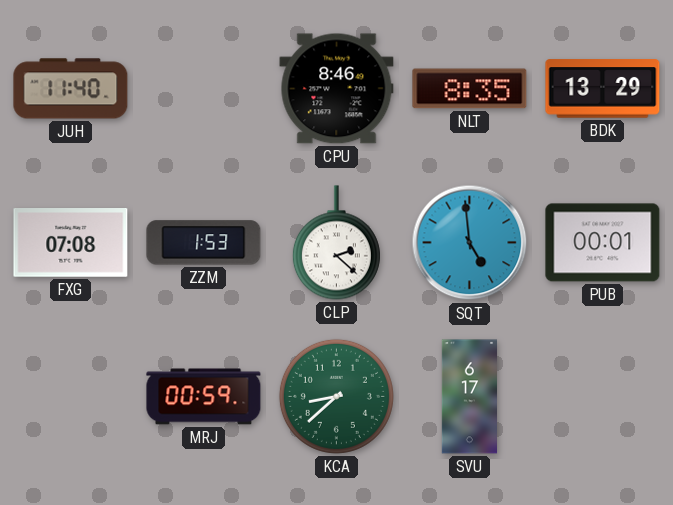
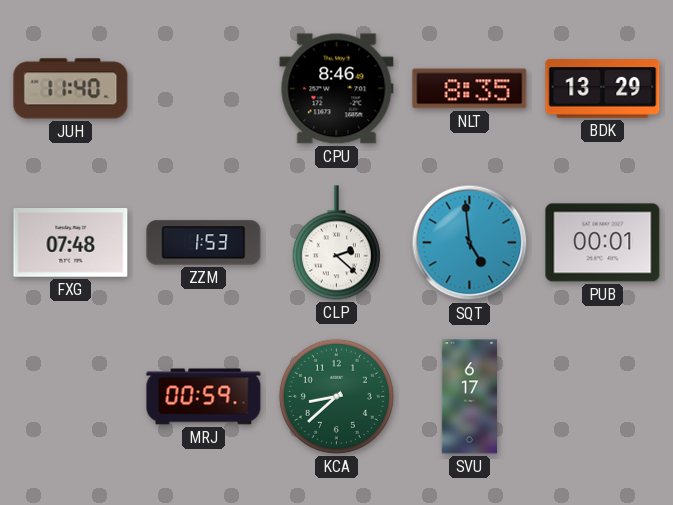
FXG: 07:08 -> 07:48 (71, 243)
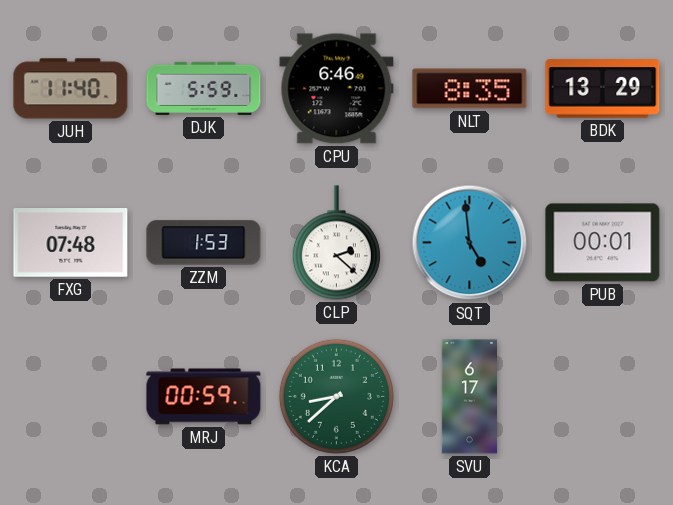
DJK: none -> 5:59 (204, 88)
CPU: 8:46 -> 6:46 (337, 89)
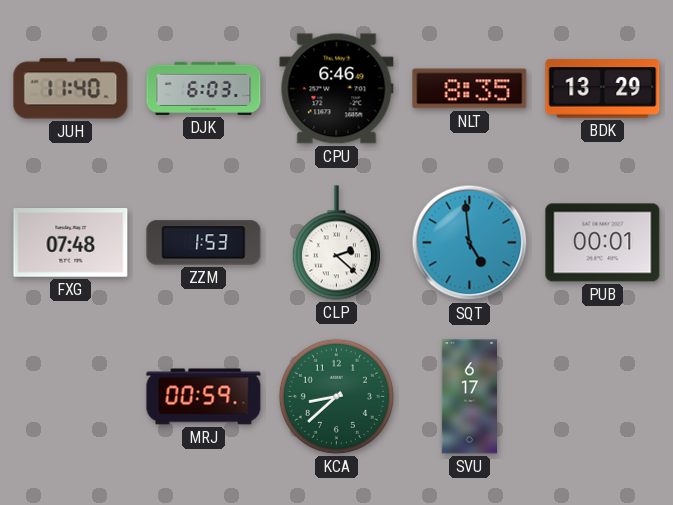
DJK: 5:59 -> 6:03 (204, 88)
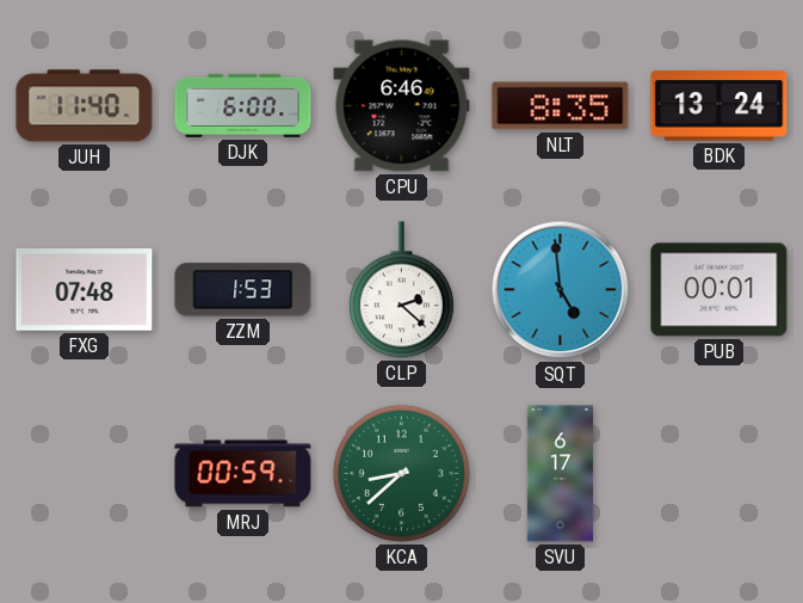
DJK: 6:03 -> 6:00 (243, 105)
BDK: 13:29 -> 13:24 (719, 106)
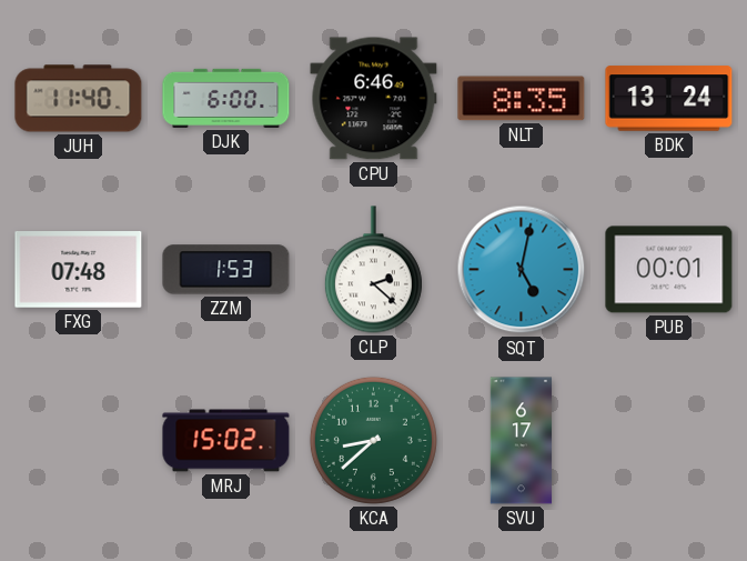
SQT: 4:59 -> 5:02 (522, 270)
MRJ: 00:59 -> 15:02 (226, 441)
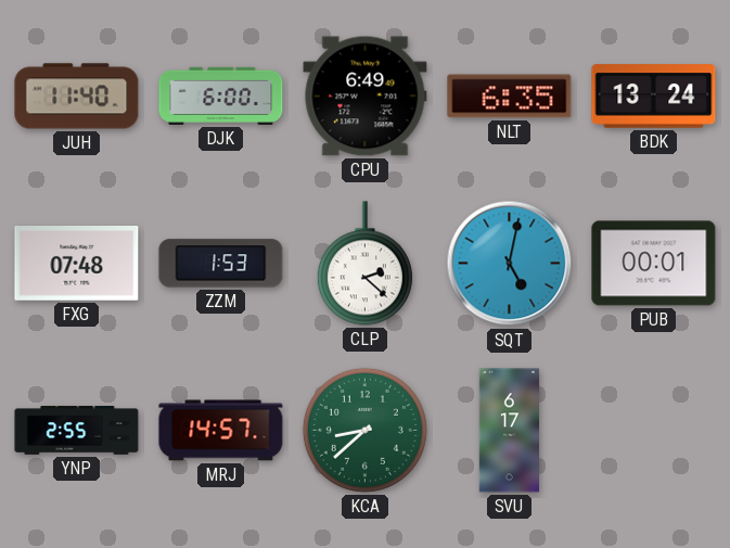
CPU: 6:46 -> 6:49 (366, 97)
NLT: 8:35 -> 6:35 (510, 97)
YNP: none -> 2:55 (77, 431)
MRJ: 15:02 -> 14:57 (221, 431)
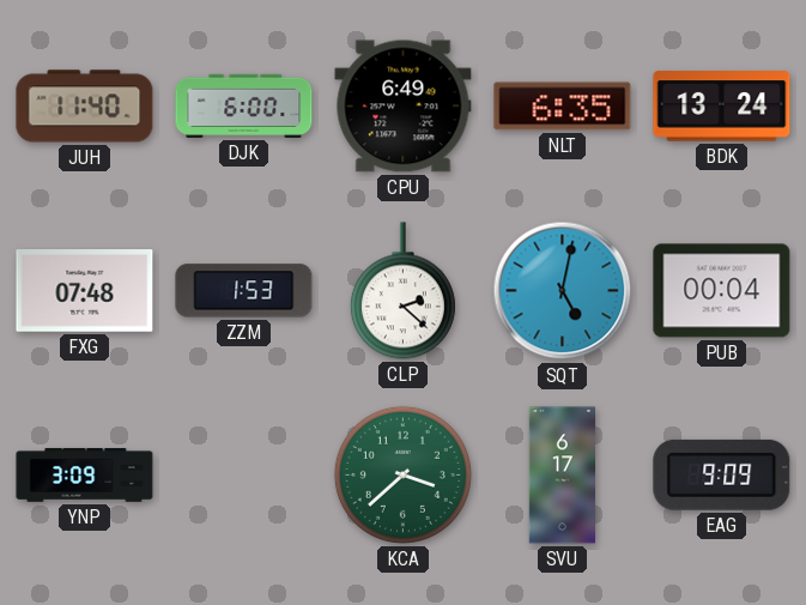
PUB: 00:01 -> 00:04 (722, 291)
YNP: 2:55 -> 3:09 (85, 476)
MRJ: 14:57 -> none (221, 431)
KCA: 8:38 -> 3:38 (402, 474)
EAG: none -> 9:09 (722, 474)
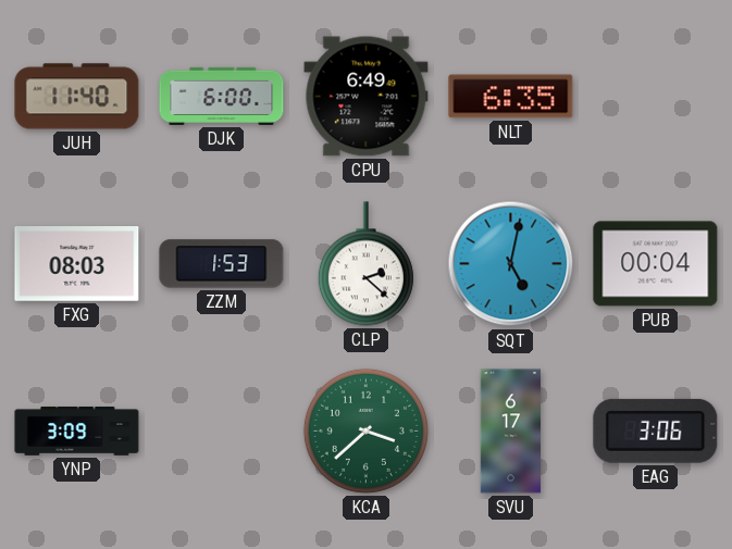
BDK: 13:24 -> none (722, 107)
FXG: 07:48 -> 08:03 (77, 264)
EAG: 9:09 -> 3:06 (656, 431)
